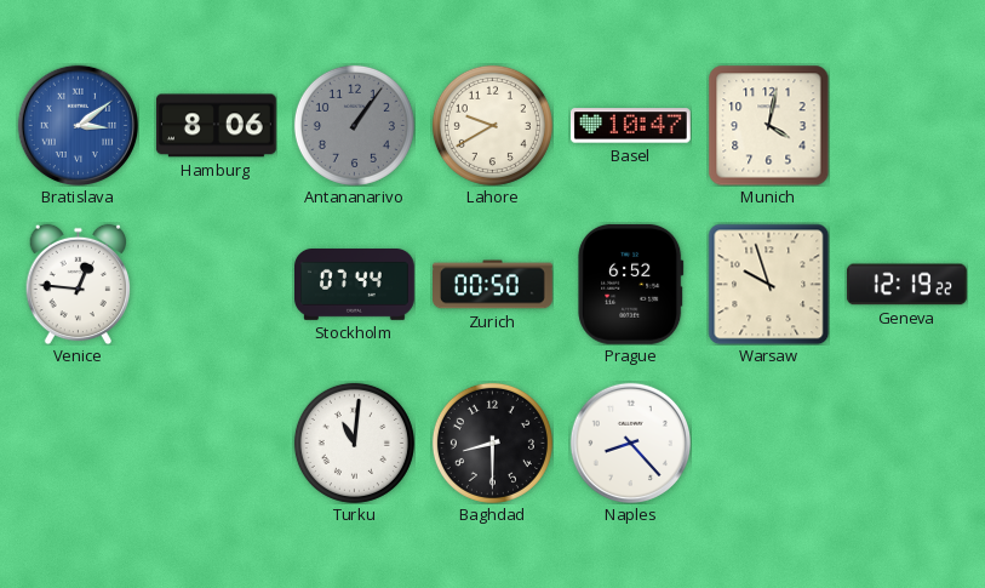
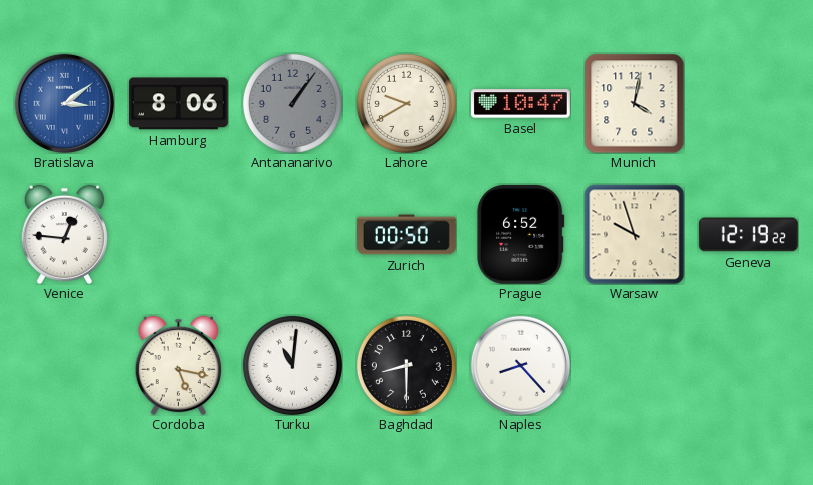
Stockholm: 07:44 -> none (355, 285)
Cordoba: none -> 5:17 (179, 365)
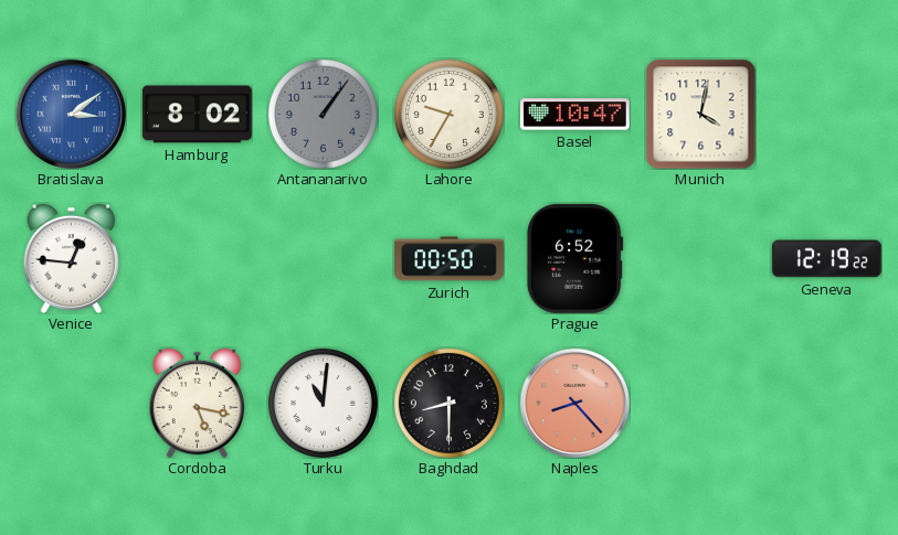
Hamburg: 8:06 -> 8:02 (197, 115)
Lahore: 9:40 -> 9:35 (448, 114)
Warsaw: 9:57 -> none (634, 234)
Naples dial: white -> salmon (574, 403)
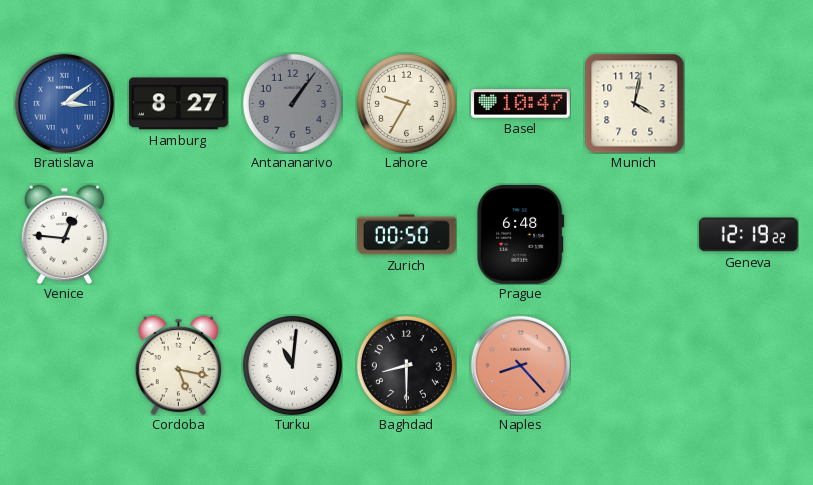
Hamburg: 8:02 -> 8:27 (178, 104)
Prague: 6:52 -> 6:48 (521, 234)
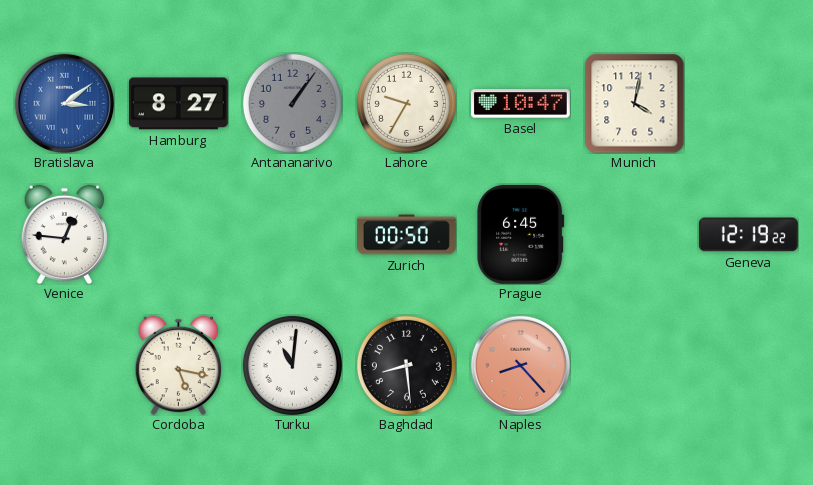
Prague: 6:48 -> 6:45 (521, 234)
Baghdad: 8:30 -> 8:29 (406, 365)
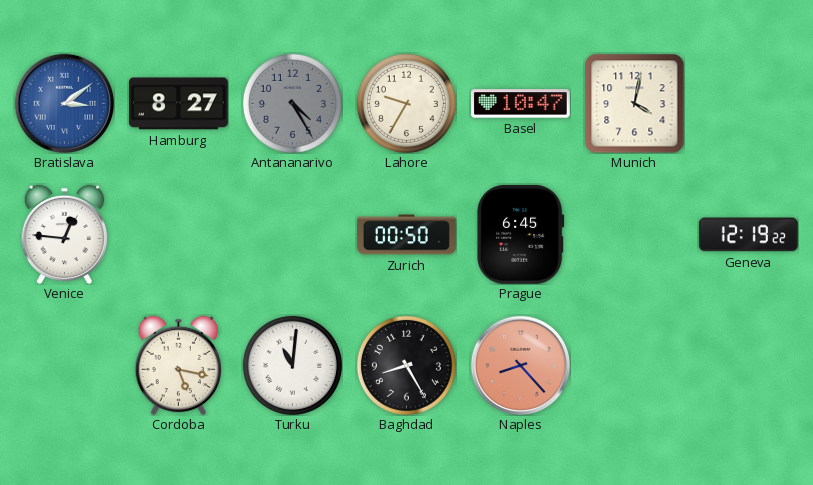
Antananarivo: 1:06 -> 4:25 (292, 103)
Baghdad: 8:29 -> 8:25 (406, 365)
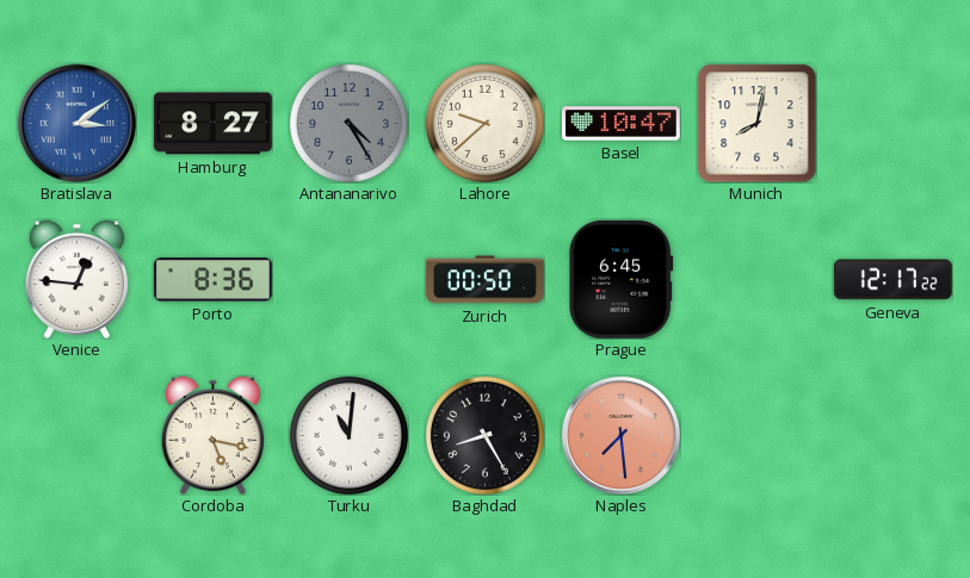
Lahore: 9:35 -> 9:38 (484, 123)
Munich: 4:02 -> 8:02 (756, 123)
Porto: none -> 8:36 (212, 280)
Geneva: 12:19 -> 12:17 (892, 280)
Naples: 8:23 -> 7:29 (620, 435)
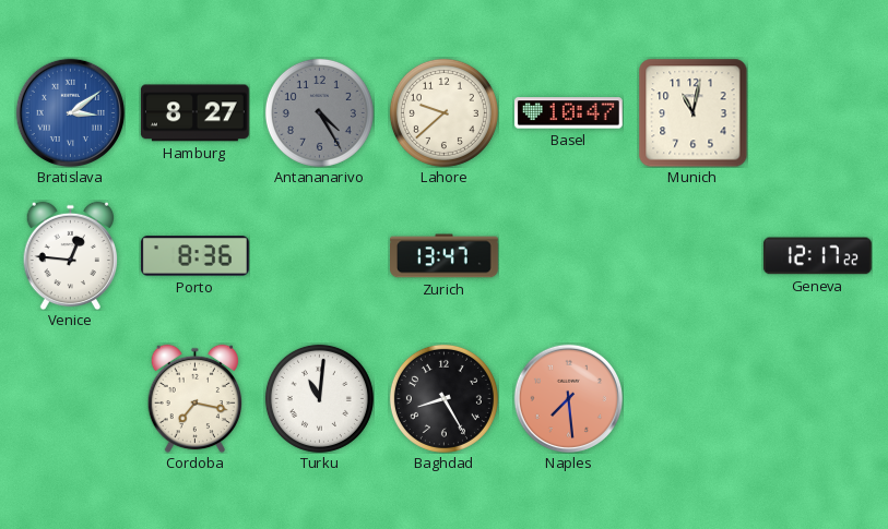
Munich: 8:02 -> 11:02 (692, 112)
Zurich: 00:50 -> 13:47 (445, 256)
Prague: 6:45 -> none (622, 279)
Cordoba: 5:17 -> 7:17 (196, 398)
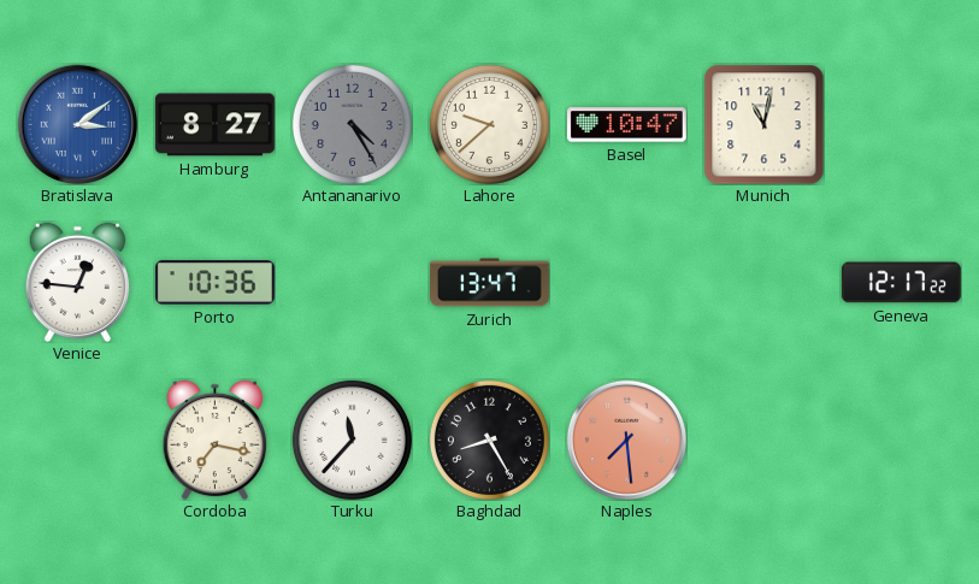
Porto: 8:36 -> 10:36 (214, 283)
Turku: 11:01 -> 11:37 (352, 440)
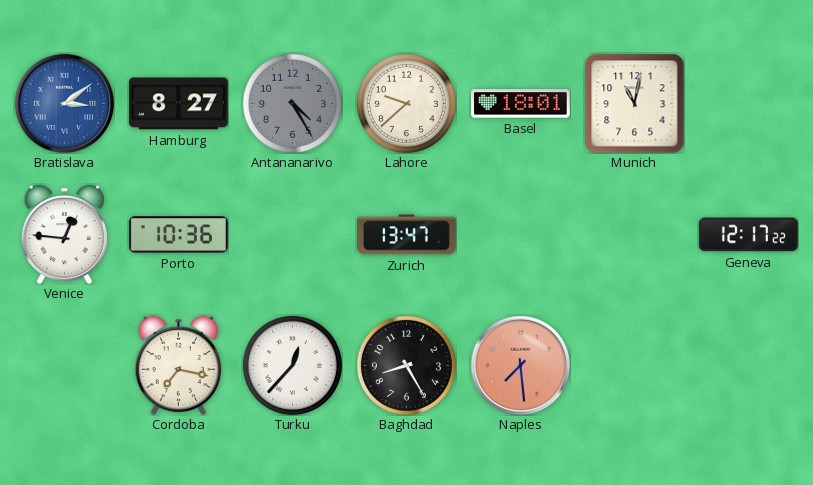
Basel: 10:47 -> 18:01 (520, 104)
Turku: 11:37 -> 12:37 (292, 365)
